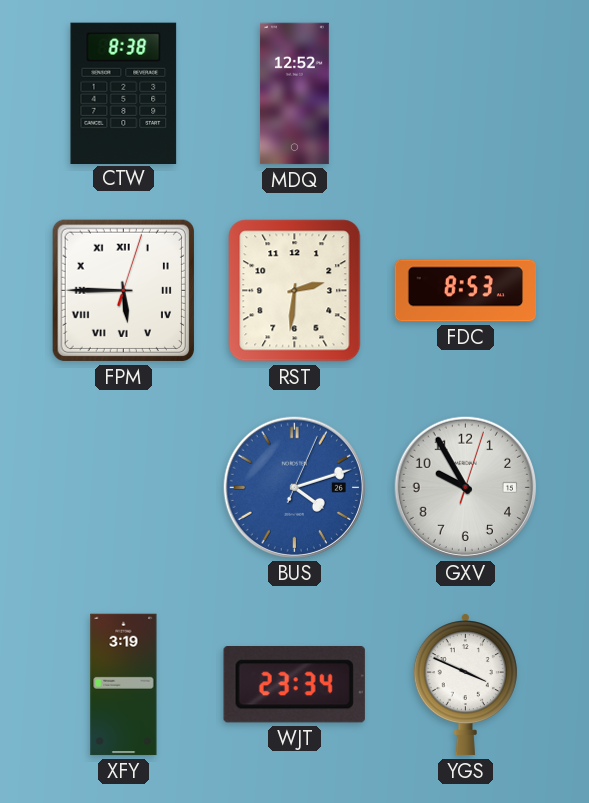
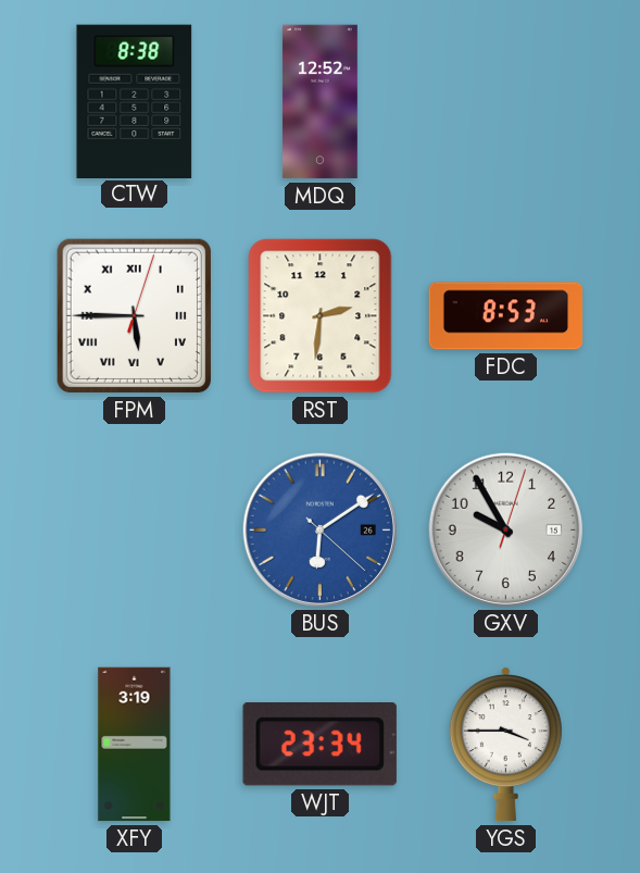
BUS: 4:12 -> 6:09 (319, 529)
YGS: 3:49 -> 3:45 (505, 745)
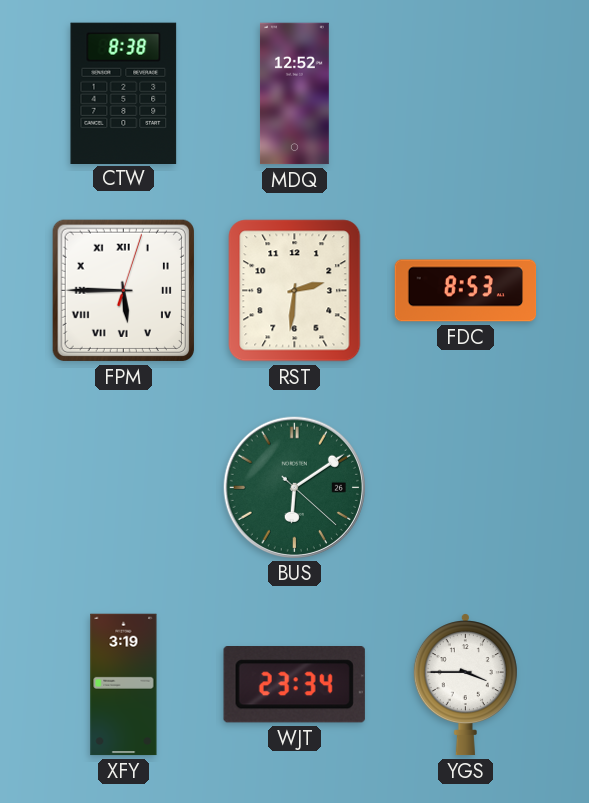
BUS dial: blue -> green (294, 487)
GXV: 9:55 -> none (505, 529)
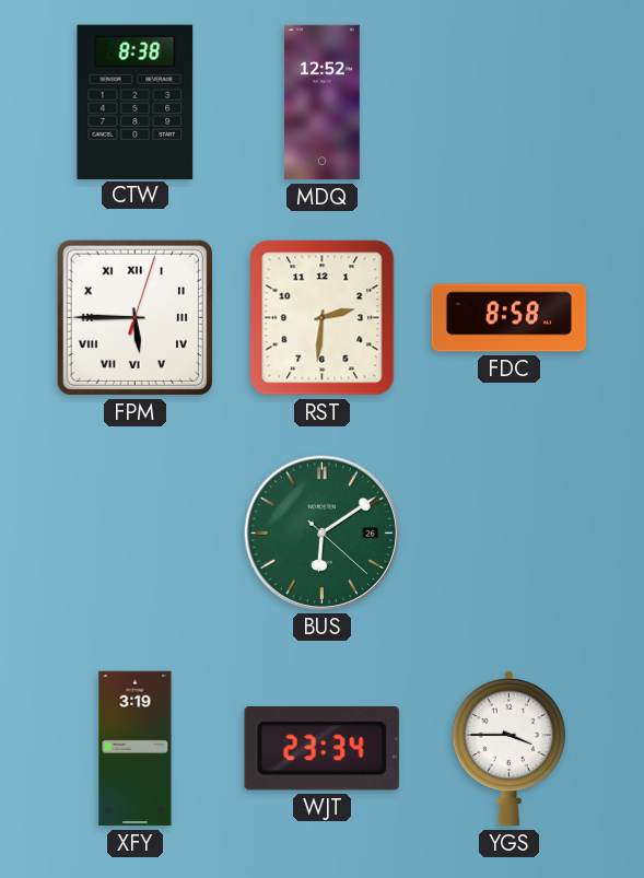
FDC: 8:53 -> 8:58 (510, 318)
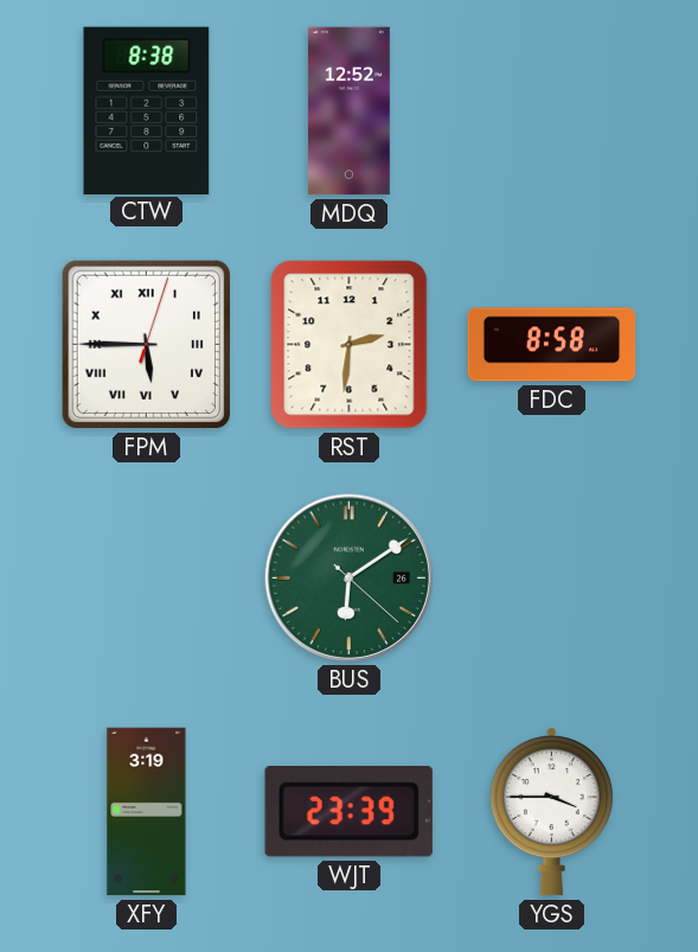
WJT: 23:34 -> 23:39 (348, 812)
